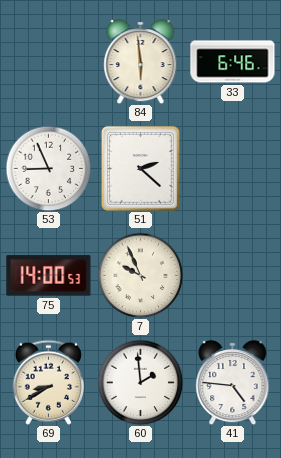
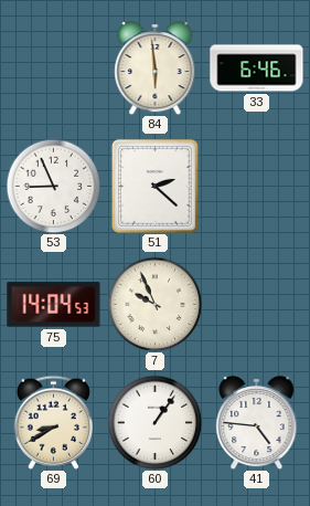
75: 14:00 -> 14:04 (54, 305)
60: 1:59 -> 1:06 (154, 422)
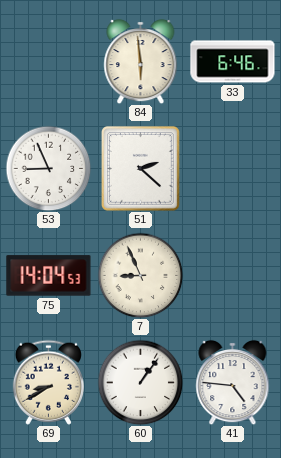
7: 9:56 -> 8:56 (140, 275)
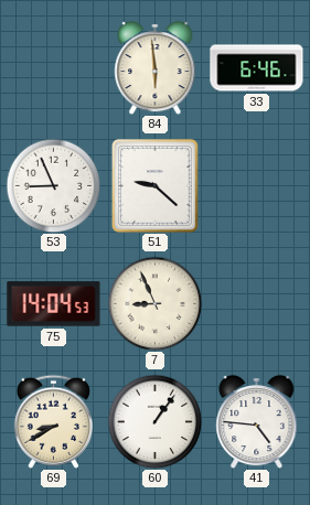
51: 2:22 -> 9:22 (156, 186)
